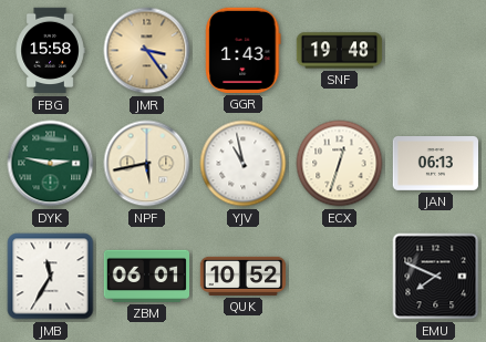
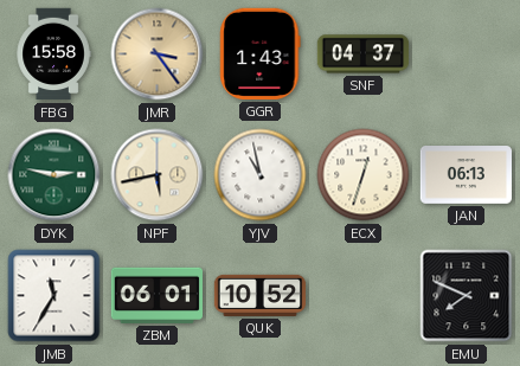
SNF: 19:48 -> 04:37 (364, 54)
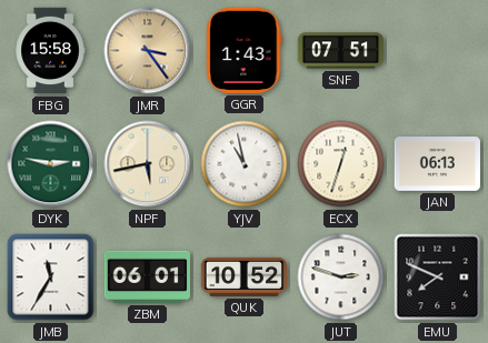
SNF: 04:37 -> 07:51 (341, 51)
JUT: none -> 2:48 (341, 278)
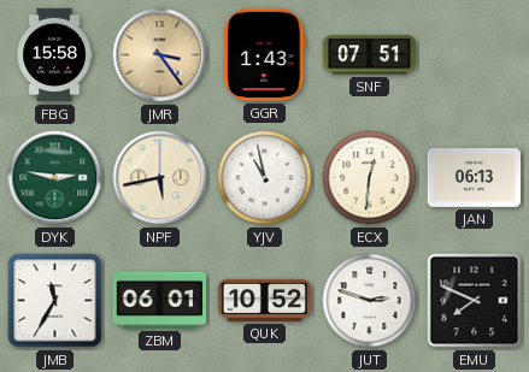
ECX: 12:33 -> 12:31 (370, 178)
